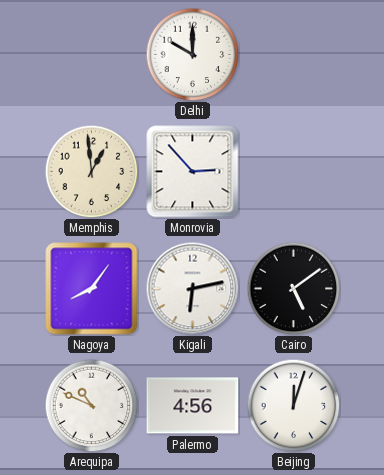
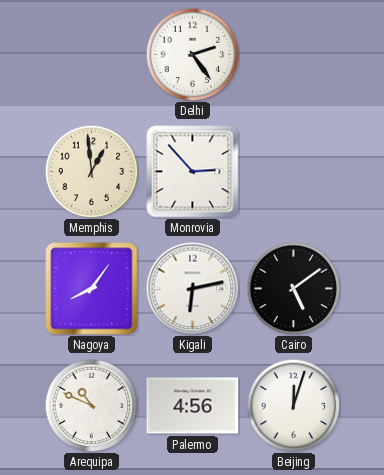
Delhi: 10:00 -> 2:24 (192, 54)
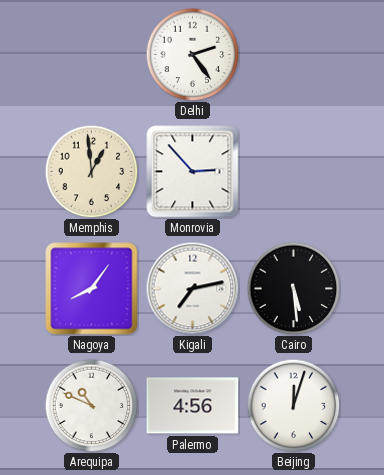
Kigali: 6:13 -> 7:13 (192, 288)
Cairo: 5:09 -> 5:29 (293, 288)
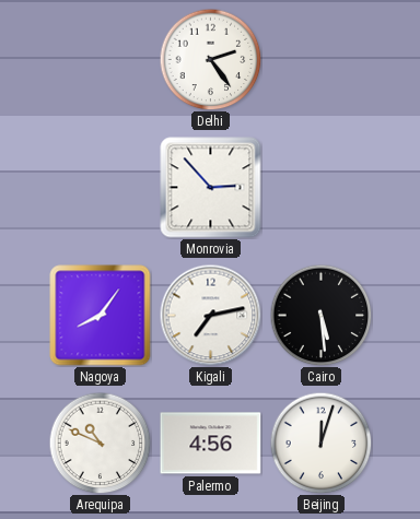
Memphis: 12:59 -> none (91, 171)
